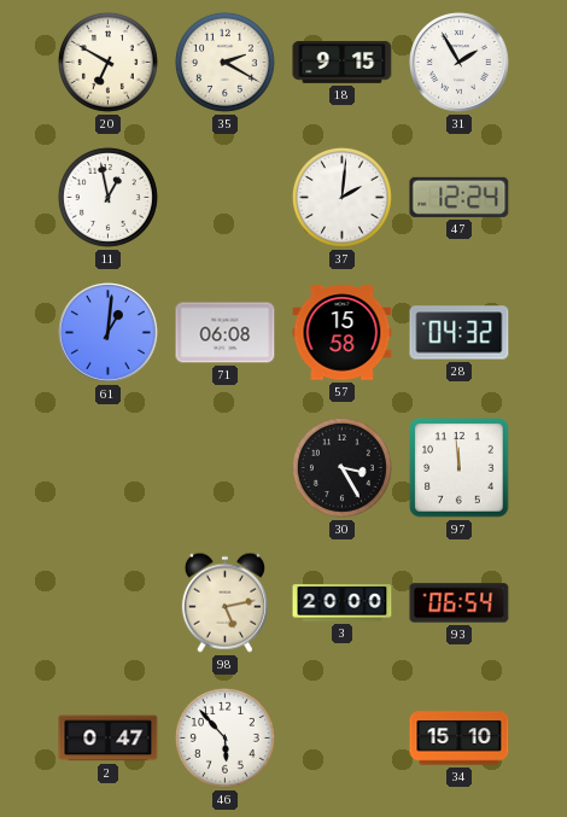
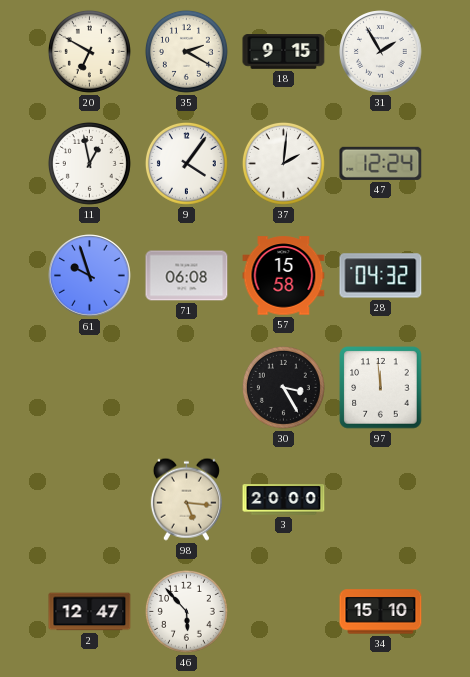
9: none -> 4:06 (186, 163)
61: 1:01 -> 9:57 (90, 276)
98: 5:13 -> 5:16 (186, 499)
93: 06:54 -> none (460, 603)
2: 0:47 -> 12:47 (90, 612)
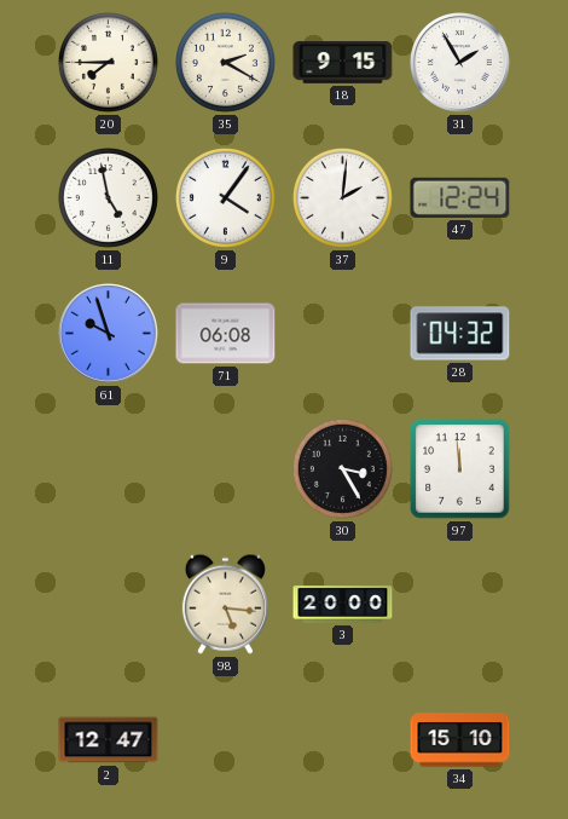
20: 6:50 -> 7:45 (108, 62)
11: 12:58 -> 4:58 (108, 197)
57: 15:58 -> none (284, 276)
46: 5:53 -> none (186, 611)
